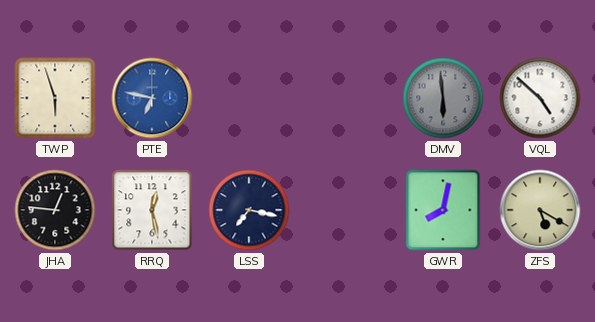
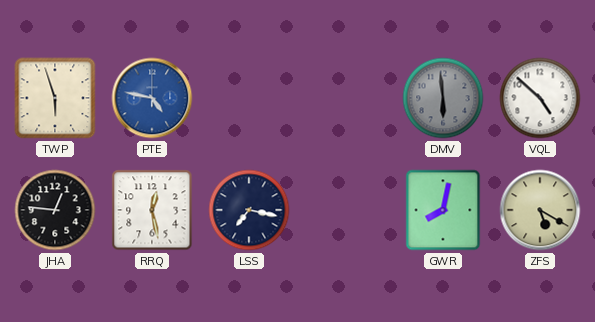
PTE: 6:47 -> 4:47 (152, 98)
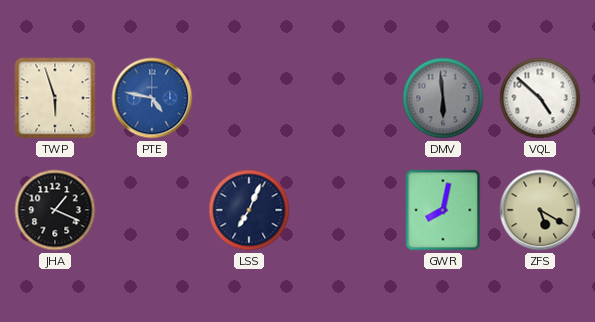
JHA: 12:46 -> 1:19 (55, 210)
RRQ: 12:28 -> none (152, 210)
LSS: 7:17 -> 7:04 (249, 210)
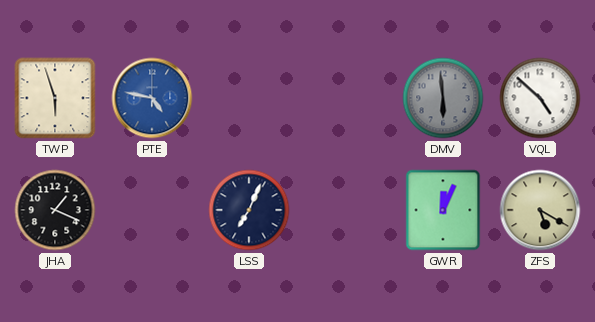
GWR: 8:02 -> 12:04 (443, 210)
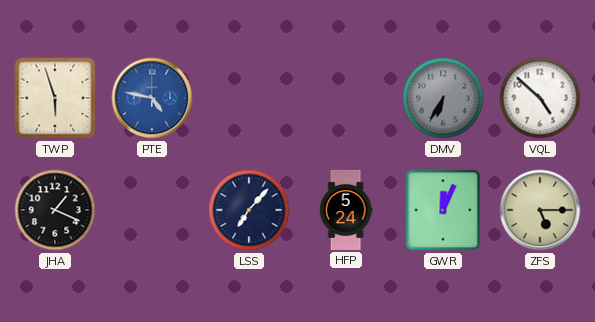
DMV: 5:59 -> 6:35 (443, 98)
LSS: 7:04 -> 7:07 (249, 210)
HFP: none -> 5:24 (346, 210)
ZFS: 5:20 -> 5:15 (540, 210)
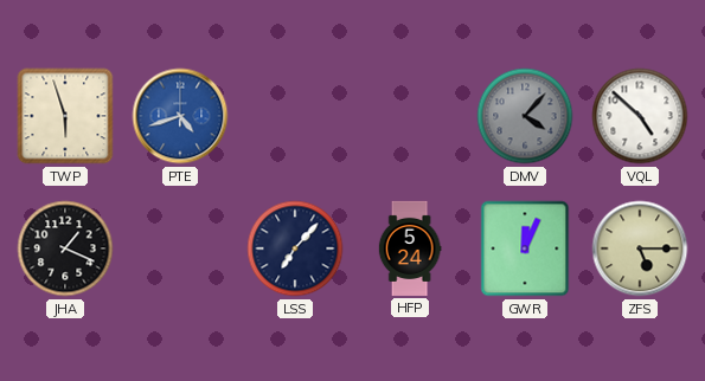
PTE: 4:47 -> 4:42 (180, 116)
DMV: 6:35 -> 4:07 (525, 116)
